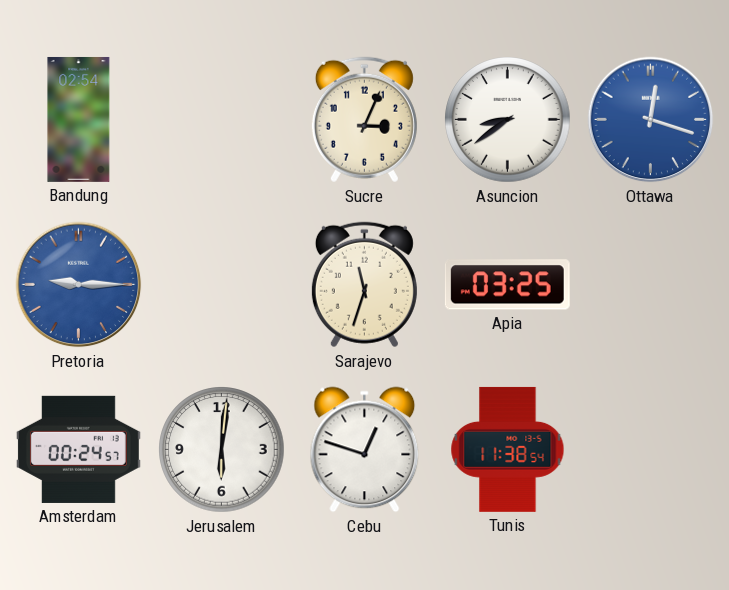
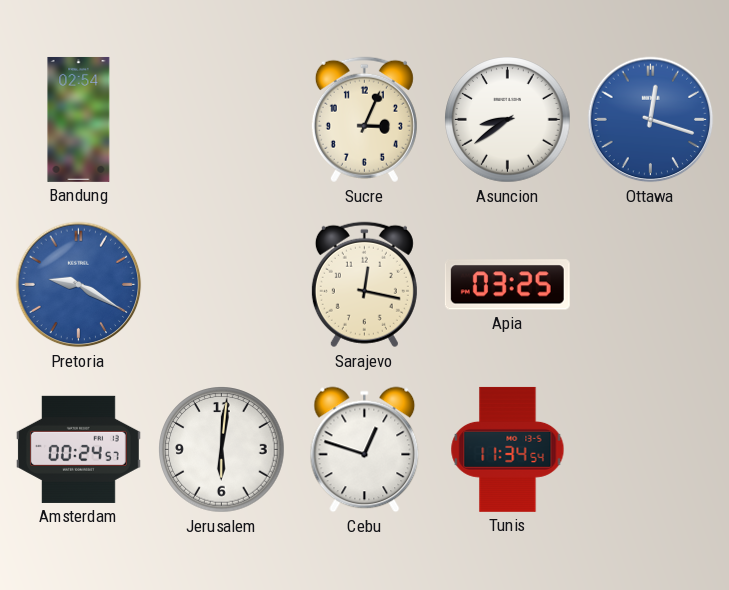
Pretoria: 9:15 -> 9:20 (79, 285)
Sarajevo: 11:33 -> 12:17 (364, 285)
Tunis: 11:38 -> 11:34 (508, 449)
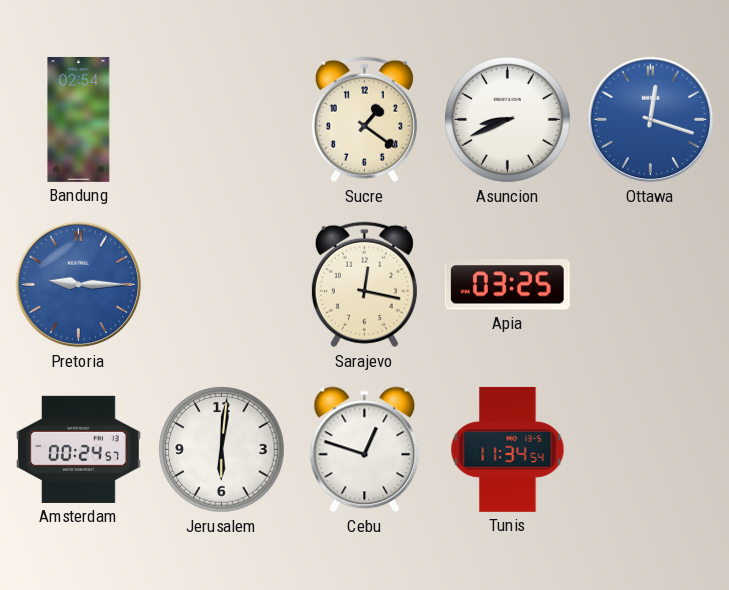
Sucre: 3:04 -> 1:21 (364, 120)
Asuncion: 8:39 -> 8:41 (508, 120)
Pretoria: 9:20 -> 9:15 (79, 285)
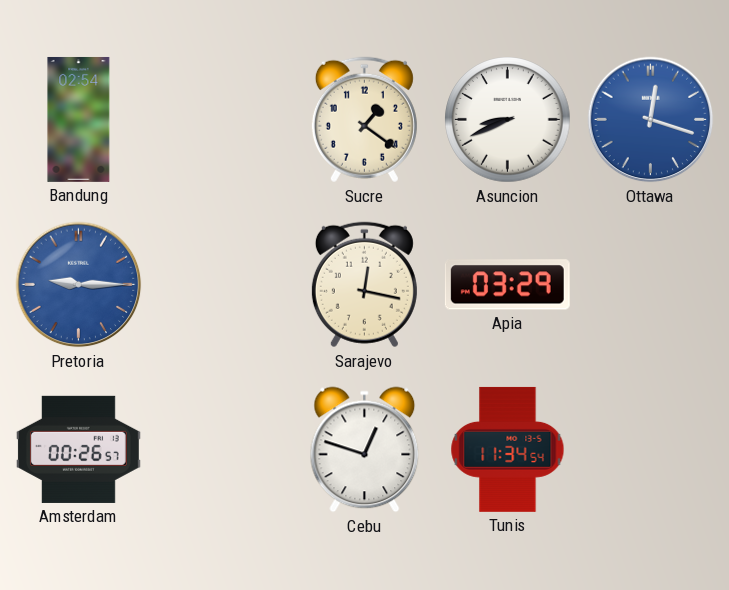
Apia: 03:25 -> 03:29 (507, 285)
Amsterdam: 00:24 -> 00:26 (78, 449)
Jerusalem: 6:01 -> none (222, 450)
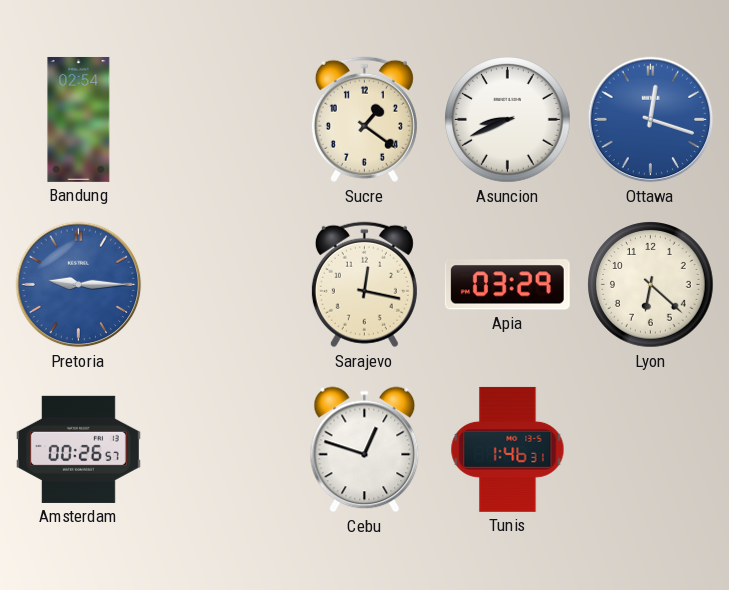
Lyon: none -> 6:22 (651, 285)
Tunis: 11:34 -> 1:46 (508, 449)
